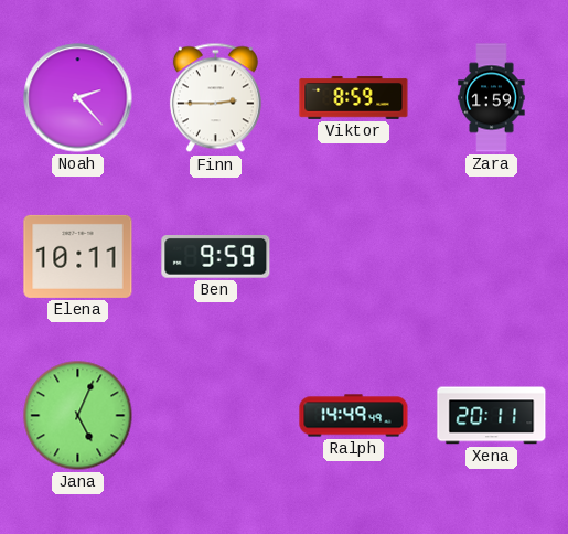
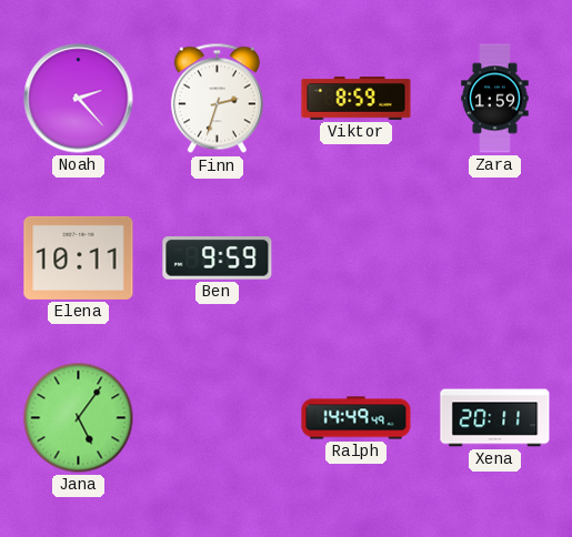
Finn: 2:45 -> 2:33 (217, 99)
Jana: 5:04 -> 5:06 (79, 418)
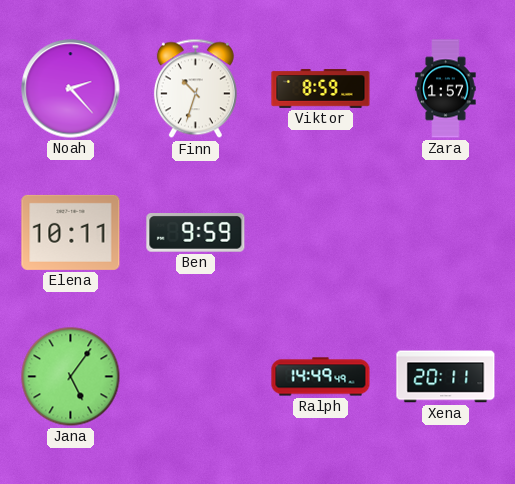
Finn: 2:33 -> 10:33 (195, 89)
Zara: 1:59 -> 1:57 (446, 89)
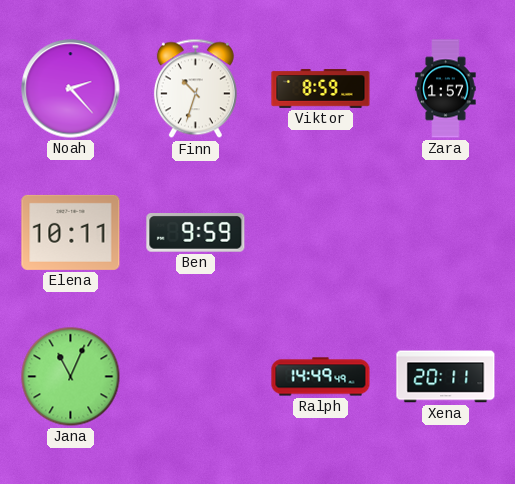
Jana: 5:06 -> 11:04 (71, 377)
